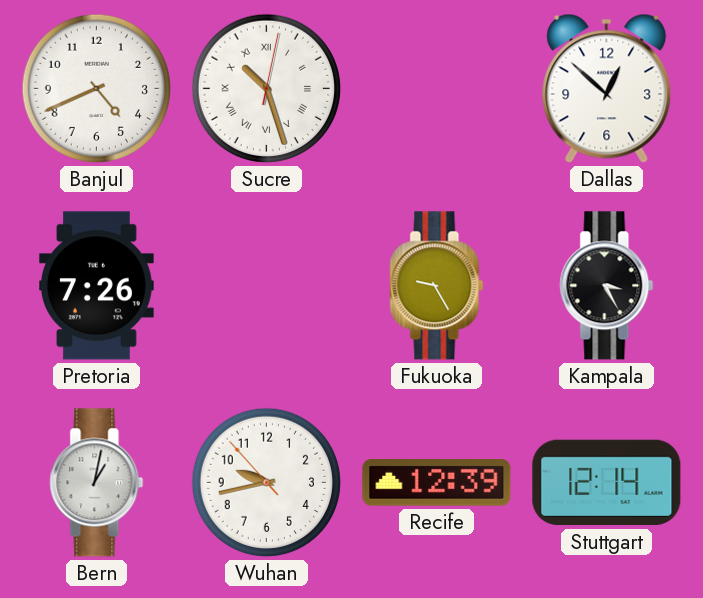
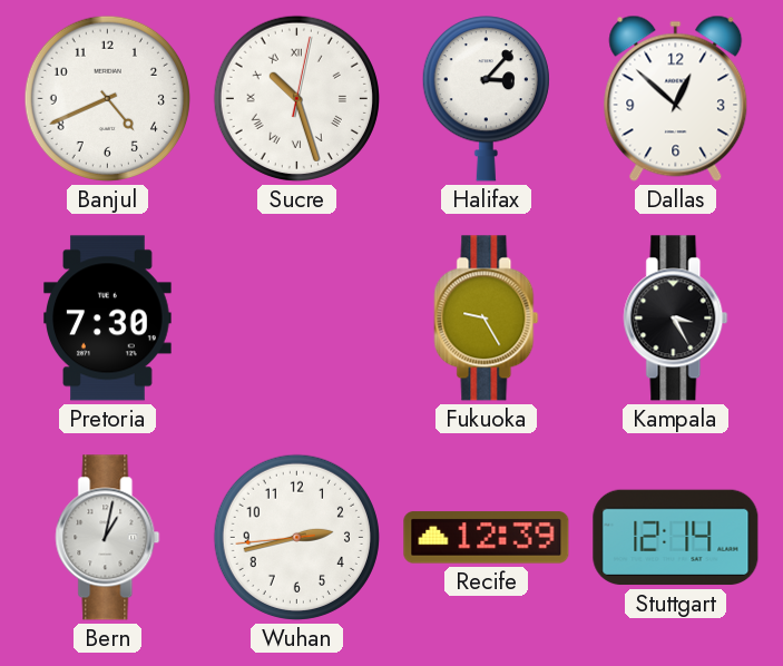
Halifax: none -> 3:07 (486, 99)
Pretoria: 7:26 -> 7:30 (108, 319)
Wuhan: 9:42 -> 2:42 (296, 537)
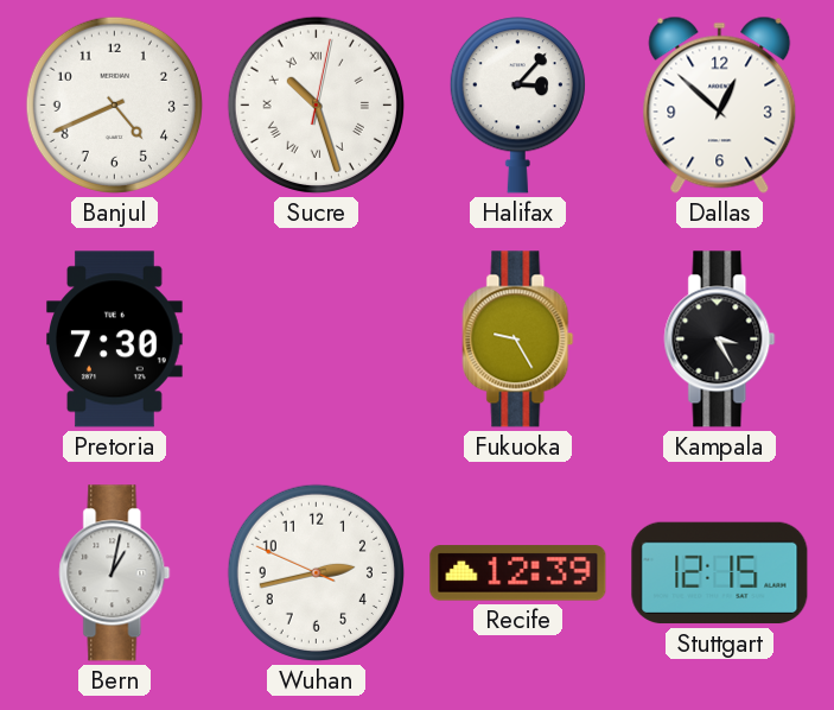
Wuhan: 2:42:44 -> 2:42:49 (316, 572)
Stuttgart: 12:14 -> 12:15 (720, 573)
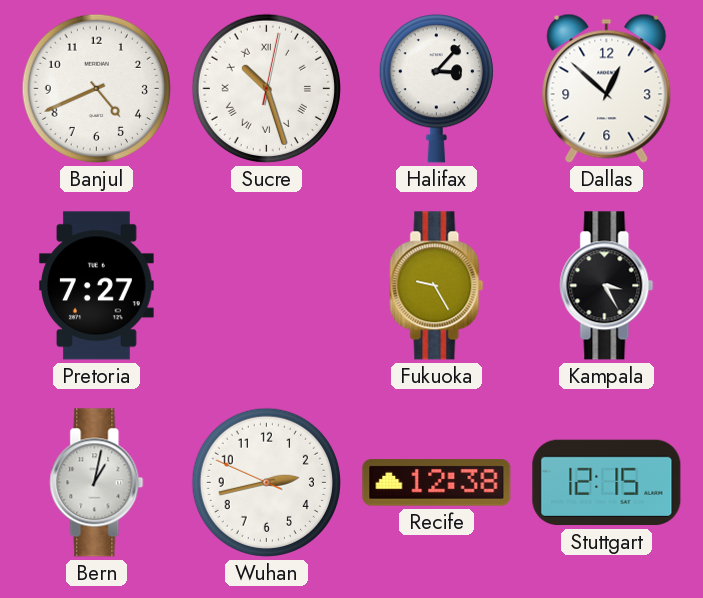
Pretoria: 7:30 -> 7:27 (97, 286)
Recife: 12:39 -> 12:38 (437, 483)
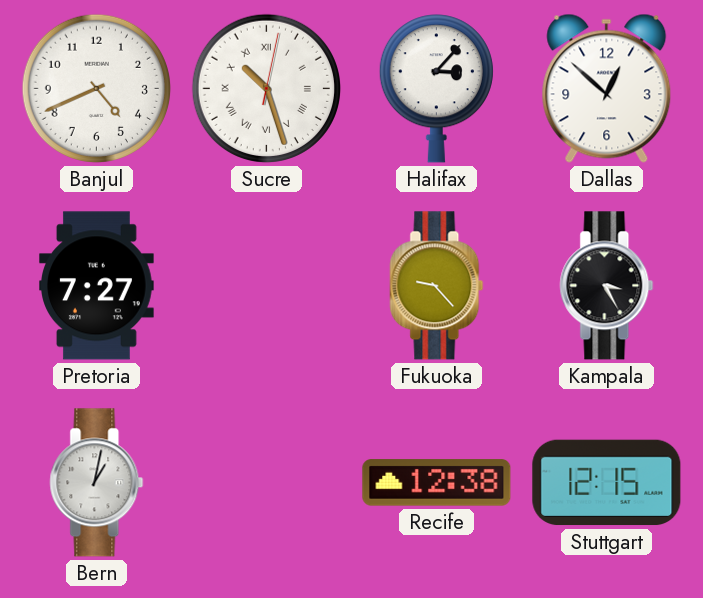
Fukuoka: 9:25 -> 9:23 (437, 286)
Wuhan: 2:42 -> none (266, 482)
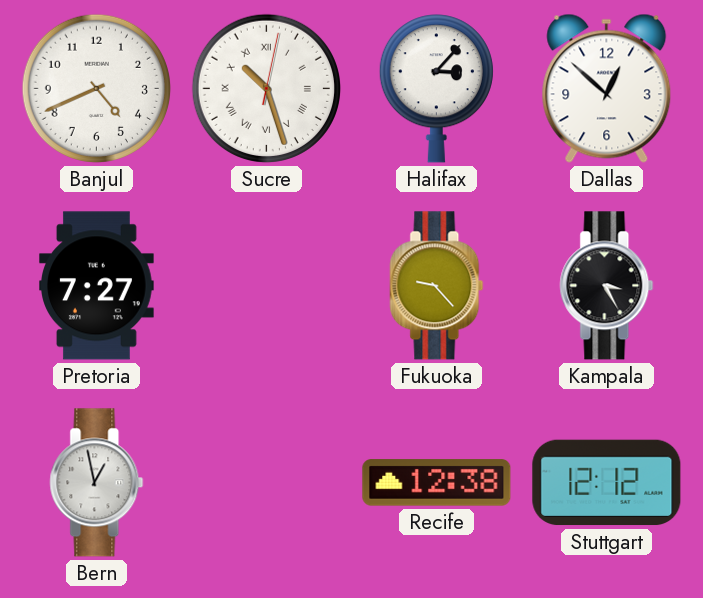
Bern: 1:02 -> 12:58 (97, 483)
Stuttgart: 12:15 -> 12:12 (607, 483)
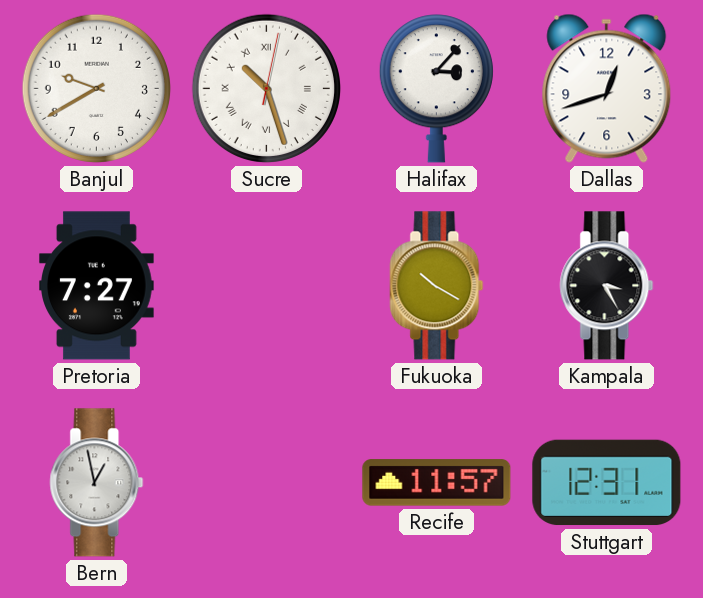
Banjul: 4:41 -> 9:40 (96, 88)
Dallas: 12:52 -> 12:42 (607, 88)
Fukuoka: 9:23 -> 10:20 (437, 286)
Recife: 12:38 -> 11:57 (437, 483)
Stuttgart: 12:12 -> 12:31 (607, 483)
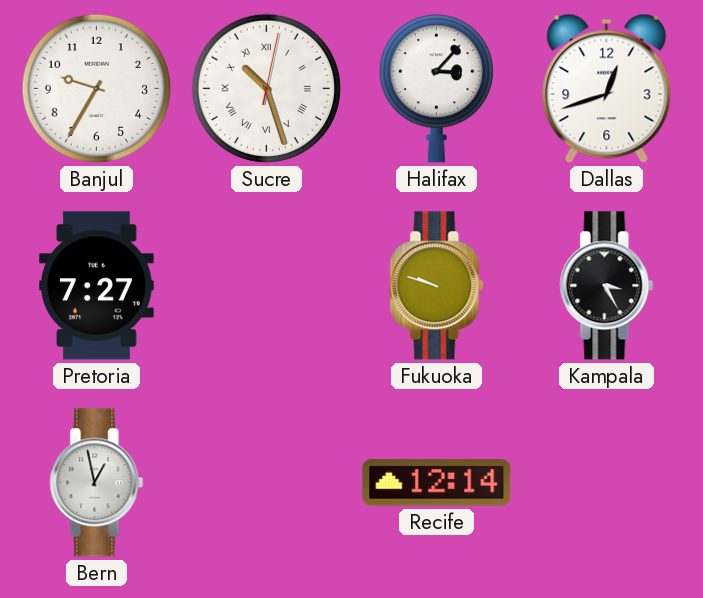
Banjul: 9:40 -> 9:35 (96, 88)
Fukuoka: 10:20 -> 9:48 (437, 286)
Recife: 11:57 -> 12:14 (437, 483)
Stuttgart: 12:31 -> none (607, 483)
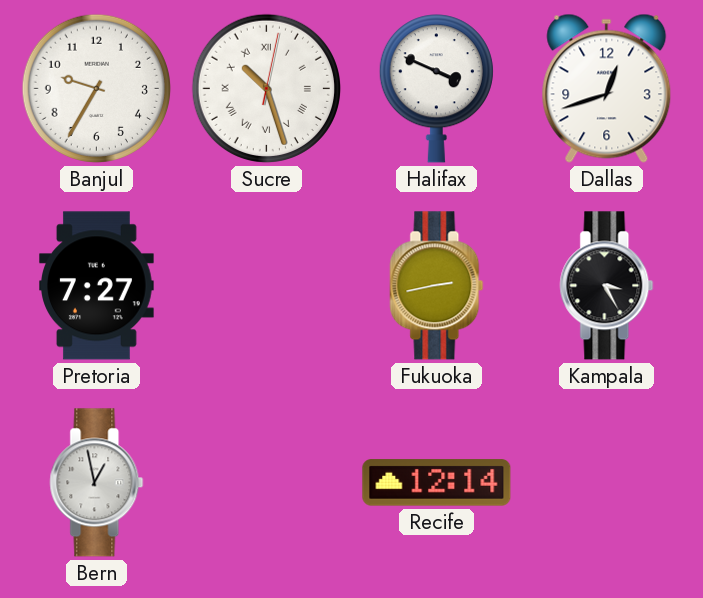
Halifax: 3:07 -> 3:49 (436, 89)
Fukuoka: 9:48 -> 2:43 (437, 286)
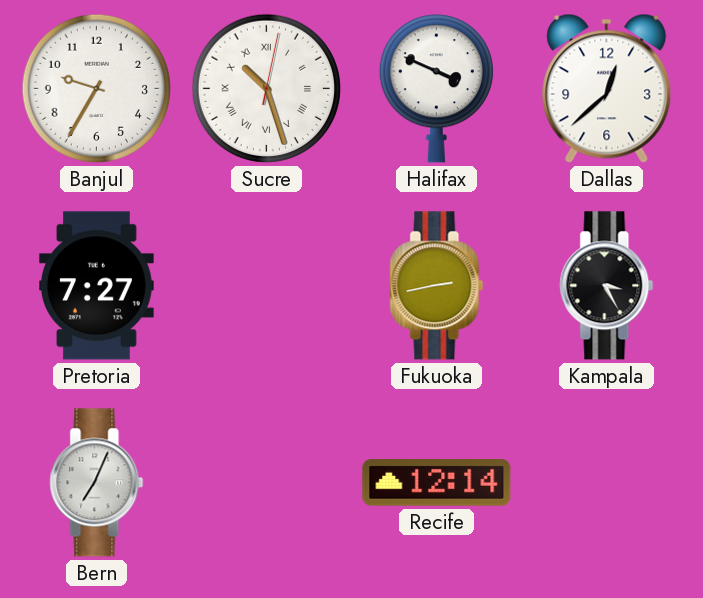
Dallas: 12:42 -> 12:38 (607, 88)
Bern: 12:58 -> 7:04 (97, 483)
